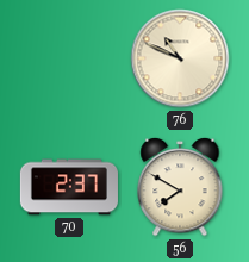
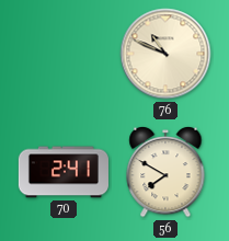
70: 2:37 -> 2:41 (64, 172)
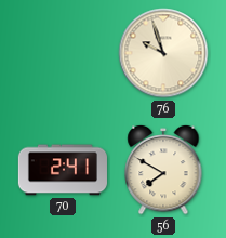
76: 10:49 -> 9:57 (163, 53)
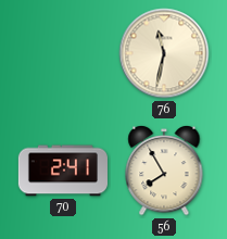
76: 9:57 -> 11:32 (164, 53)
56: 7:50 -> 7:55 (164, 171)
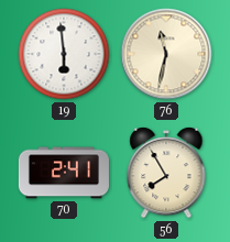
19: none -> 5:59 (64, 54)
